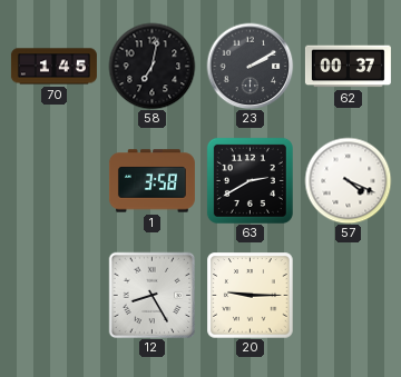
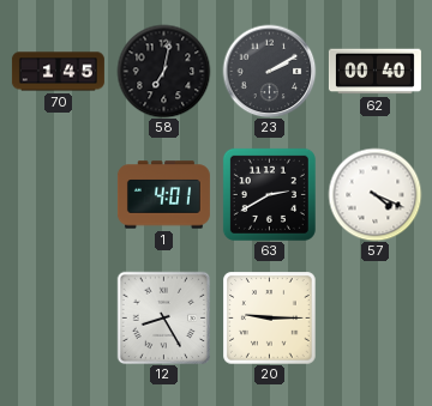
62: 00:37 -> 00:40 (374, 72)
1: 3:58 -> 4:01 (163, 195)
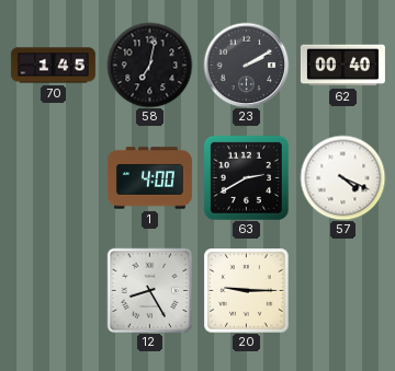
1: 4:01 -> 4:00 (149, 178)
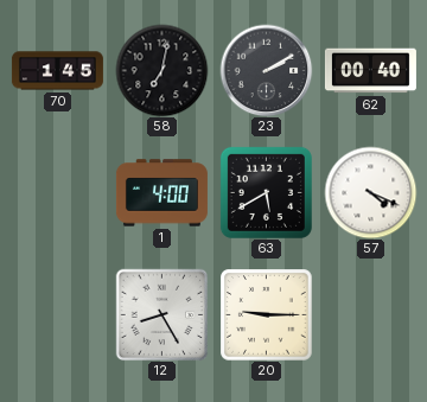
63: 2:40 -> 5:40 (266, 192)
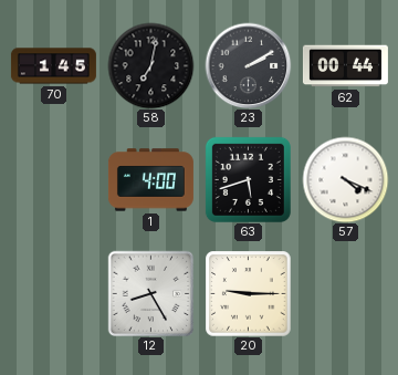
62: 00:40 -> 00:44 (345, 66)
63: 5:40 -> 5:42 (248, 179)
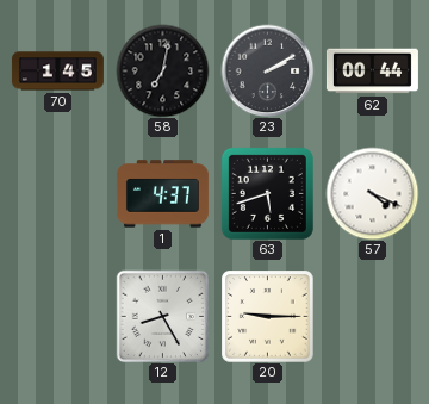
1: 4:00 -> 4:37 (162, 194)
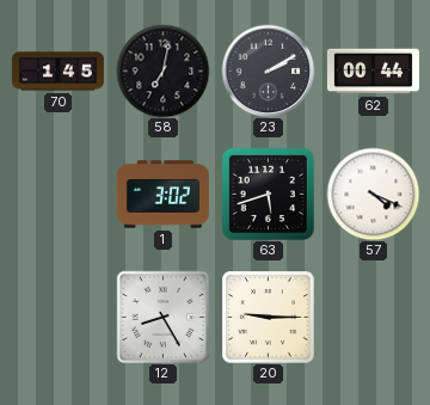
1: 4:37 -> 3:02 (162, 195)
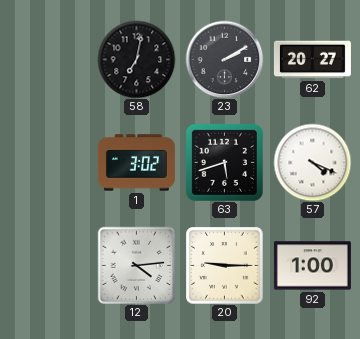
70: 1:45 -> none (57, 72)
62: 00:44 -> 20:27 (312, 60)
12: 8:25 -> 4:14 (136, 265)
92: none -> 1:00 (312, 266)
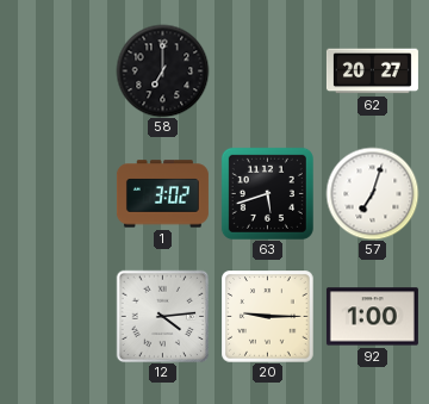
58: 7:02 -> 7:00 (162, 70)
23: 2:10 -> none (224, 59)
57: 4:19 -> 7:03 (372, 193)
